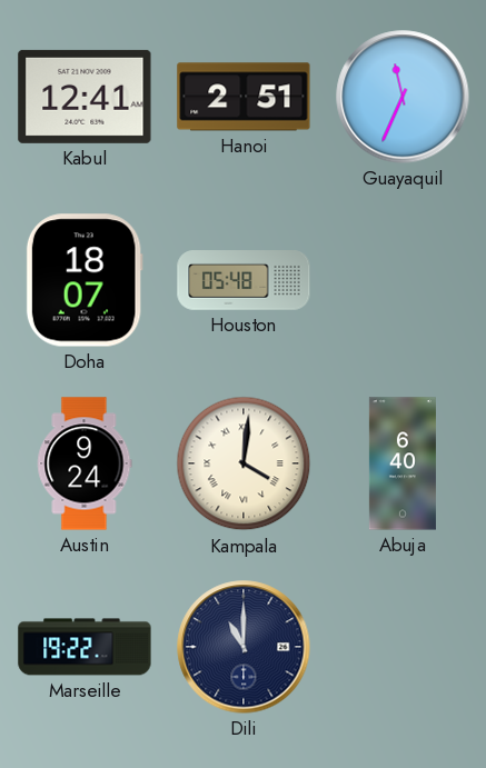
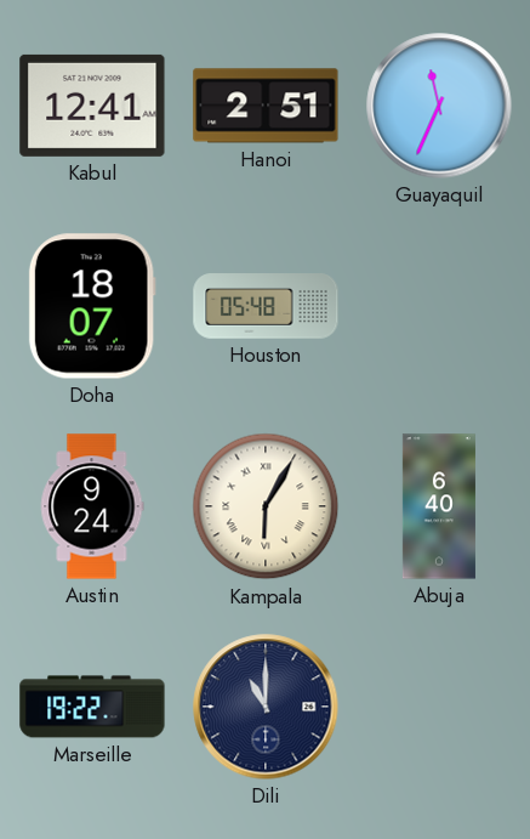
Kampala: 4:01 -> 6:05 (266, 506)
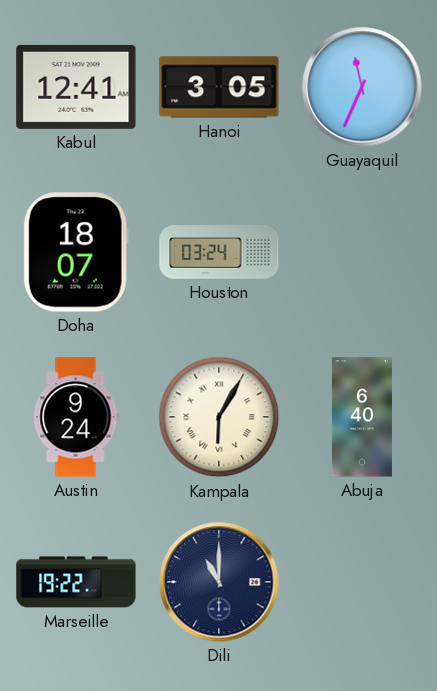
Hanoi: 2:51 -> 3:05 (219, 87)
Houston: 05:48 -> 03:24 (219, 252)
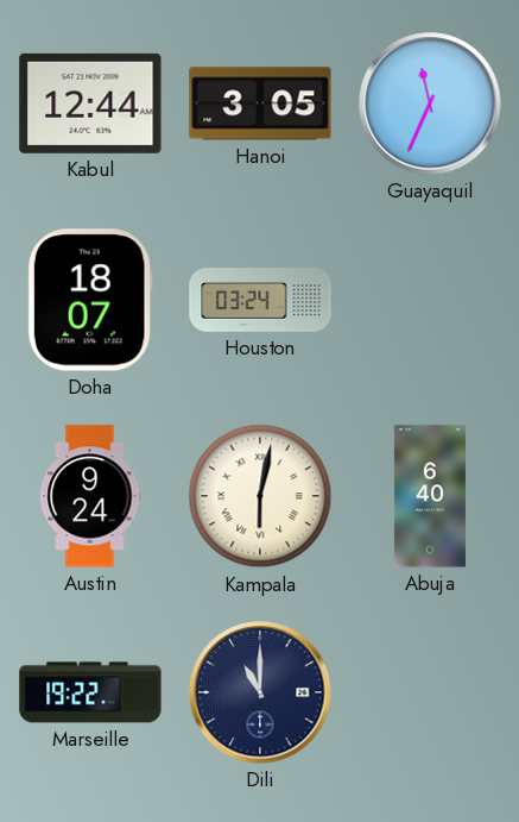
Kabul: 12:41 -> 12:44 (90, 103)
Kampala: 6:05 -> 6:02 (260, 496)
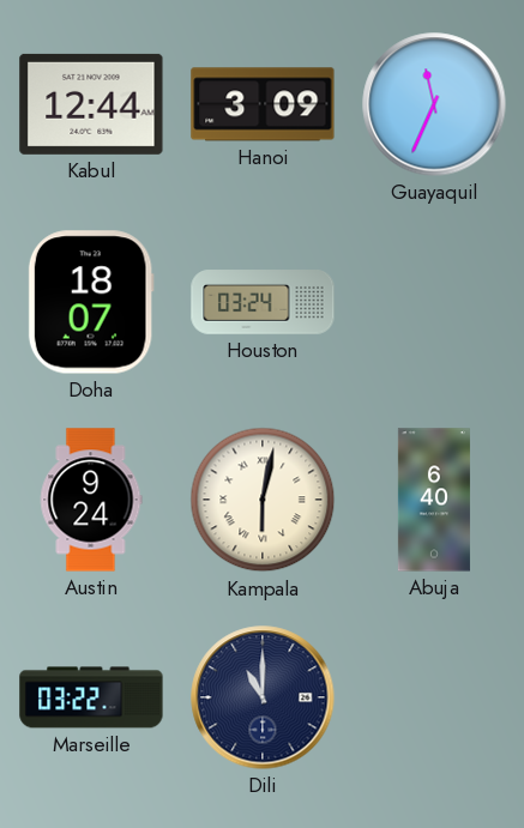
Hanoi: 3:05 -> 3:09 (263, 104)
Marseille: 19:22 -> 03:22 (91, 697)
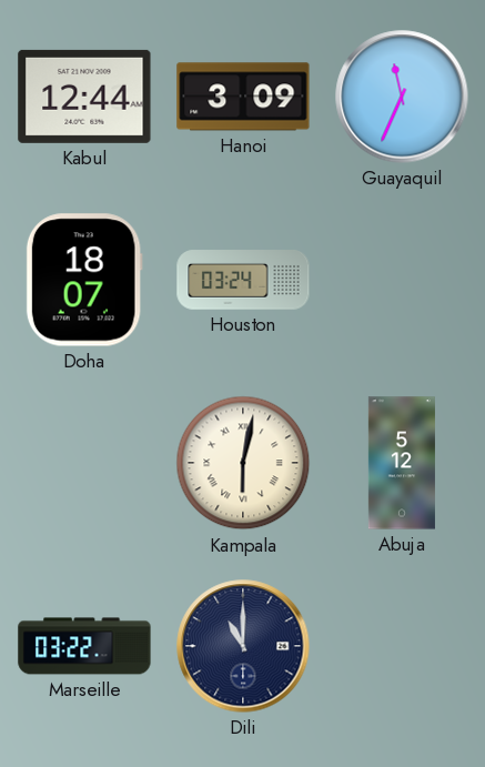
Austin: 9:24 -> none (91, 500)
Abuja: 6:40 -> 5:12 (402, 463)
